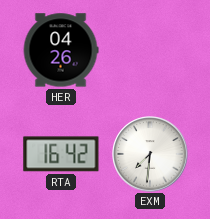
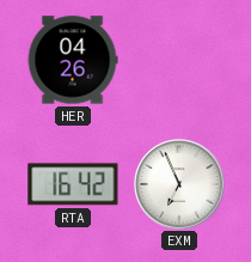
EXM: 7:31 -> 6:56 (179, 184)
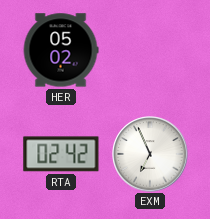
HER: 04:26 -> 05:02 (61, 50)
RTA: 16:42 -> 02:42 (61, 154)
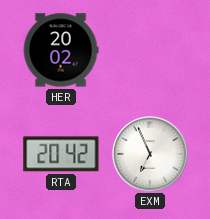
HER: 05:02 -> 20:02 (61, 50)
RTA: 02:42 -> 20:42 (61, 154)
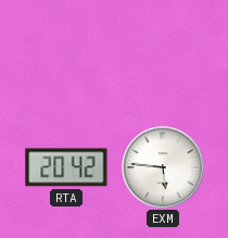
HER: 20:02 -> none (61, 50)
EXM: 6:56 -> 5:46 (163, 167)
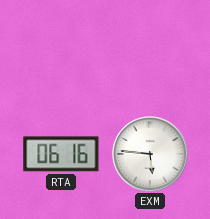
RTA: 20:42 -> 06:16 (61, 154)
